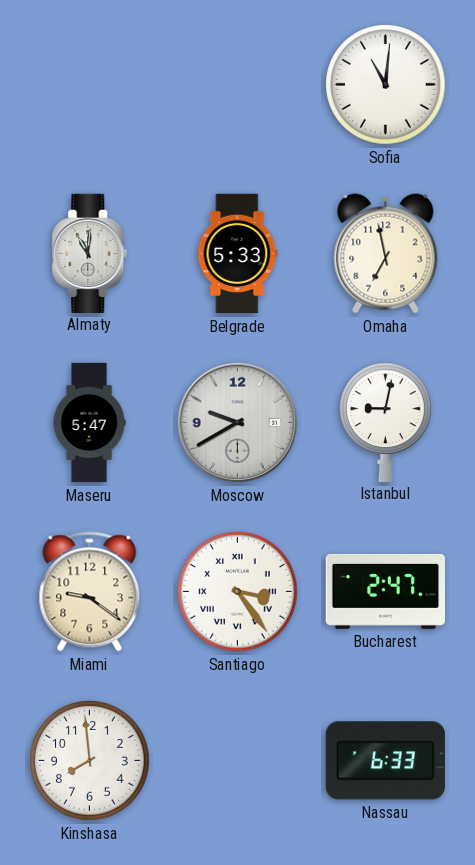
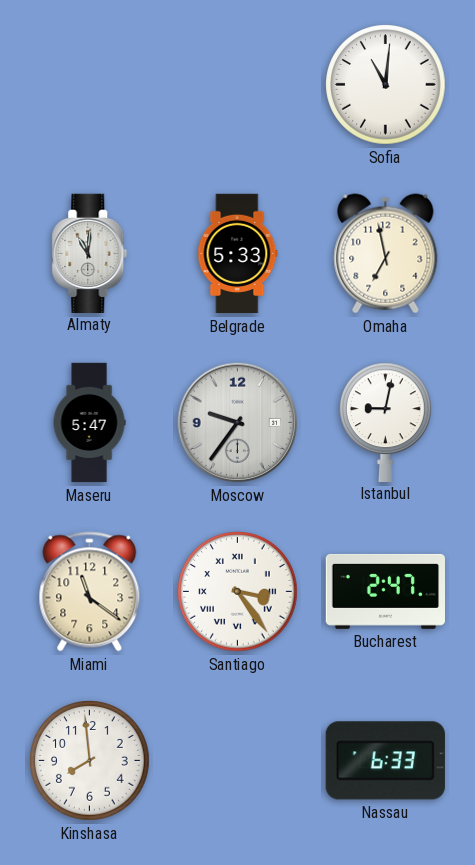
Moscow: 9:40 -> 9:36 (238, 423)
Miami: 9:21 -> 11:21 (90, 592)
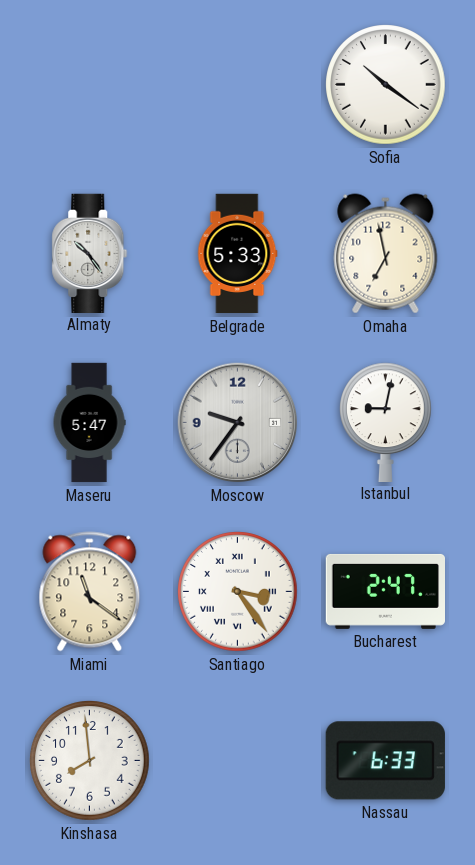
Sofia: 11:01 -> 10:21 (386, 85)
Almaty: 11:01 -> 10:24 (90, 253)
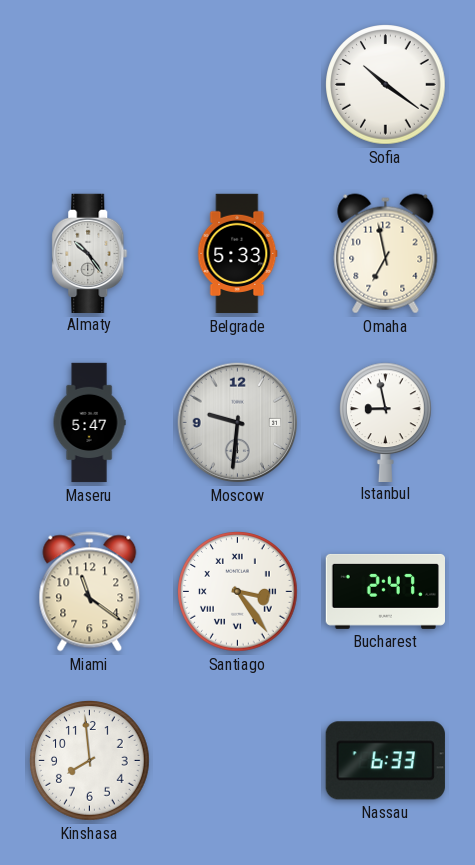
Moscow: 9:36 -> 9:31 (238, 423)
Istanbul: 9:02 -> 8:58 (386, 422)
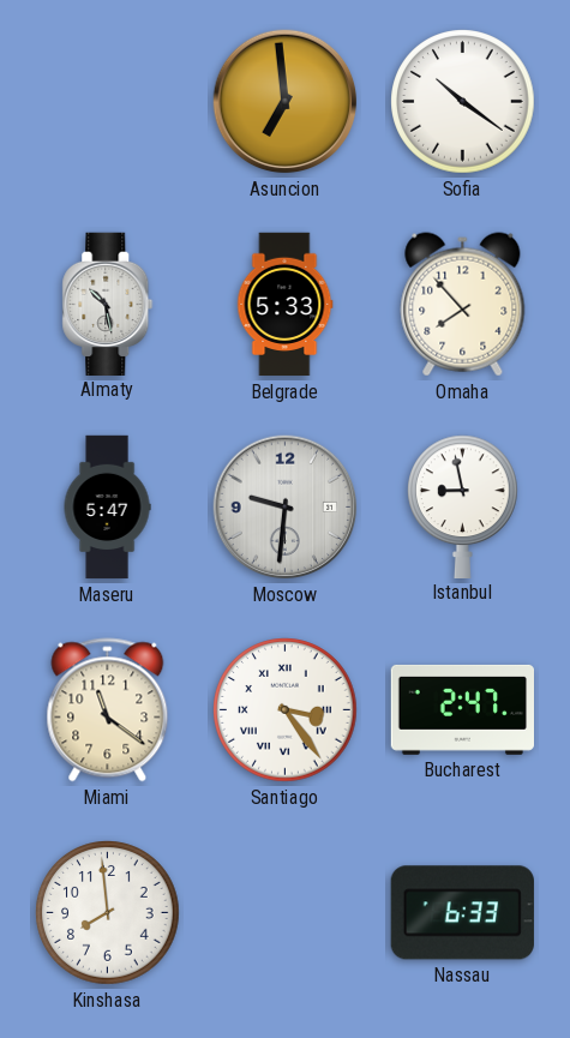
Asuncion: none -> 6:59 (286, 102)
Almaty: 10:24 -> 10:28 (108, 304)
Omaha: 6:58 -> 7:53 (463, 305)
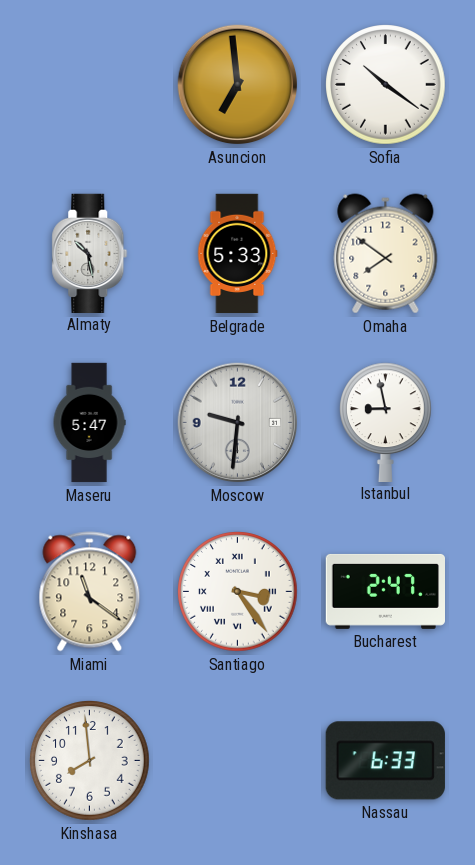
Omaha: 7:53 -> 7:51 (386, 254)
